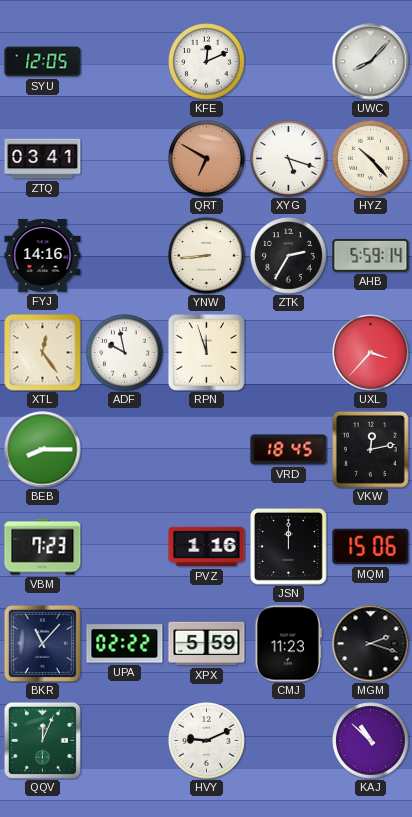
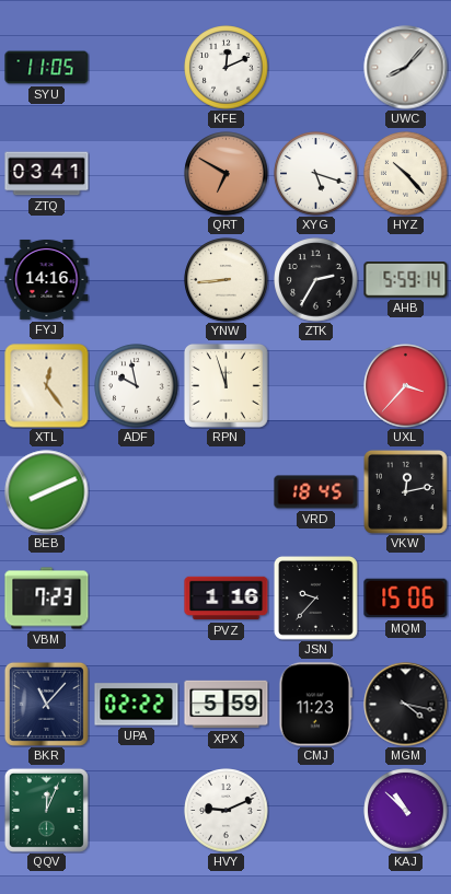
SYU: 12:05 -> 11:05 (47, 68)
BEB: 8:15 -> 8:11 (47, 492)
JSN: 12:00 -> 9:37 (315, 597)
MGM: 2:18 -> 4:17 (406, 705)
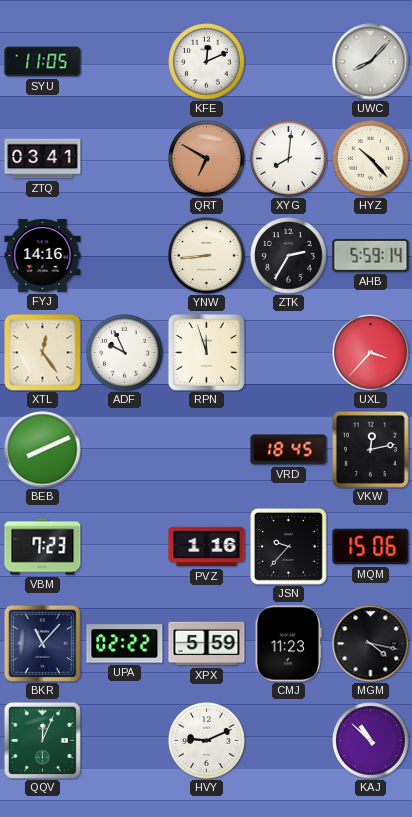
XYG: 5:18 -> 8:01 (289, 159)
ADF: 9:58 -> 9:56 (125, 353)
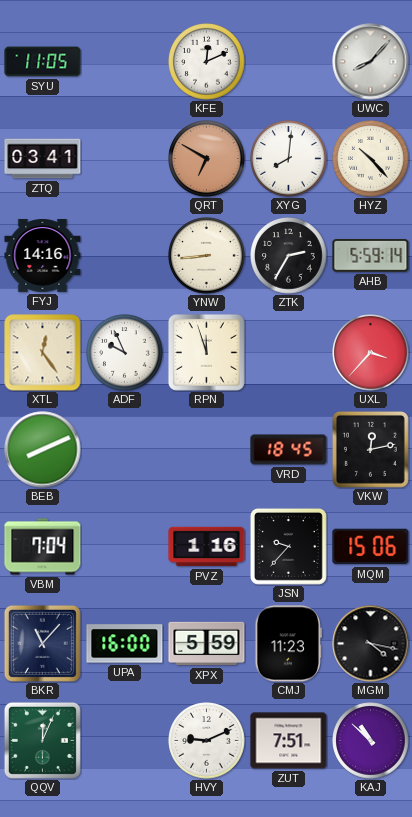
VBM: 7:23 -> 7:04 (43, 547)
UPA: 02:22 -> 16:00 (125, 644)
ZUT: none -> 7:51 (289, 741)
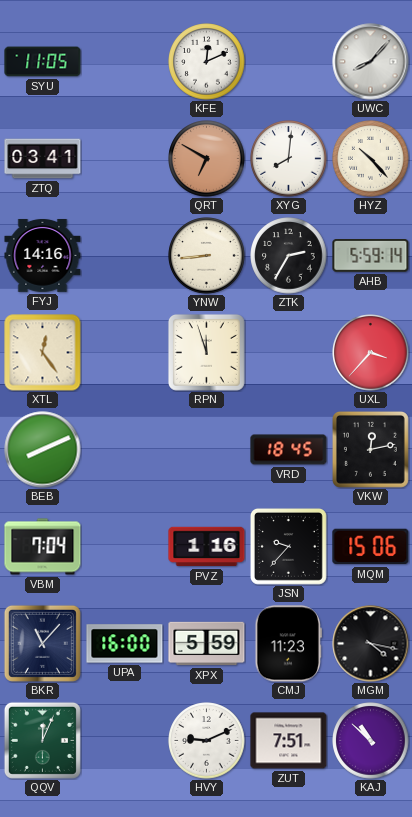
ADF: 9:56 -> none (125, 353)
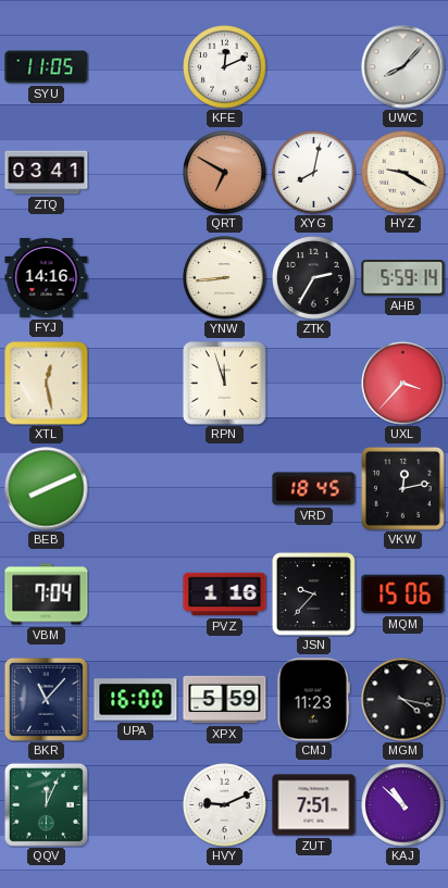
XYG: 8:01 -> 8:02 (314, 173)
HYZ: 10:23 -> 9:20 (403, 173)
XTL: 12:24 -> 12:28 (47, 384)
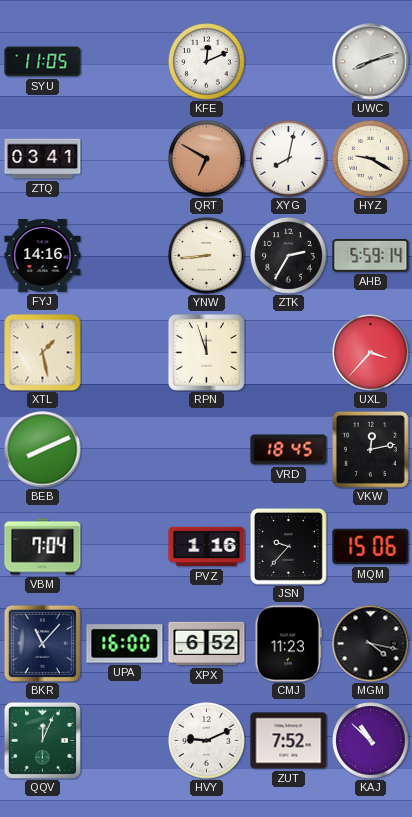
UWC: 8:07 -> 8:12 (371, 62)
XTL: 12:28 -> 1:28 (43, 353)
XPX: 5:59 -> 6:52 (207, 644)
ZUT: 7:51 -> 7:52 (289, 741)
